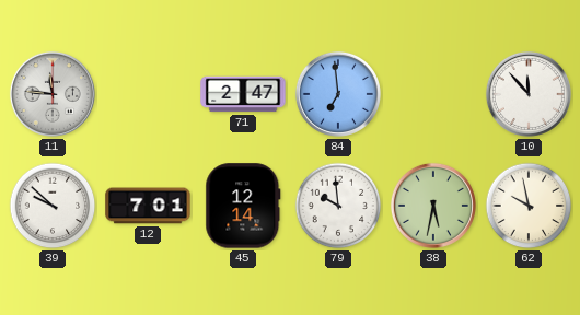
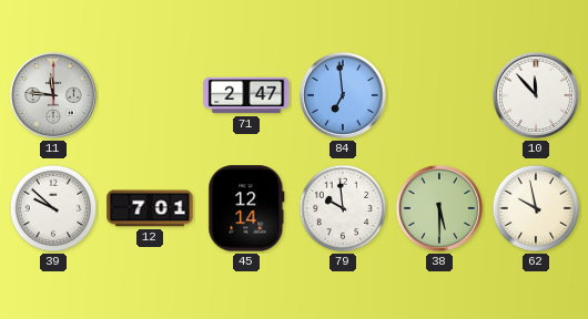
38: 5:32 -> 5:30 (439, 208)
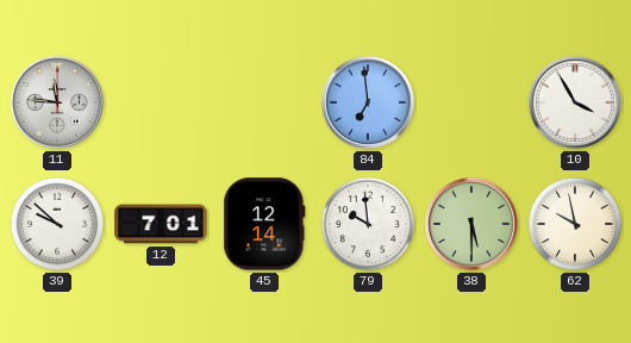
71: 2:47 -> none (246, 95)
10: 11:53 -> 3:55 (575, 102)
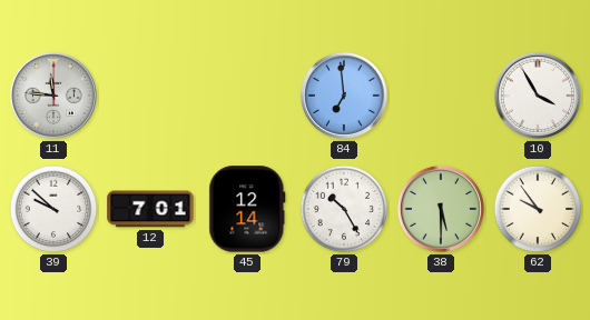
79: 9:59 -> 10:25 (344, 209)
62: 9:58 -> 9:54 (538, 209)
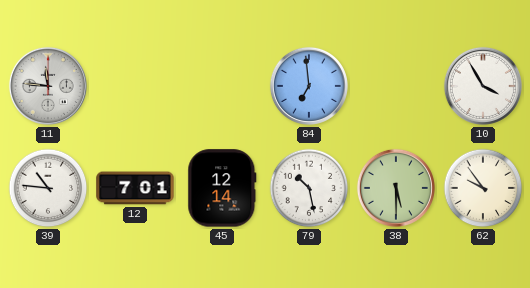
39: 9:52 -> 10:46 (48, 188)
79: 10:25 -> 10:28 (309, 188)
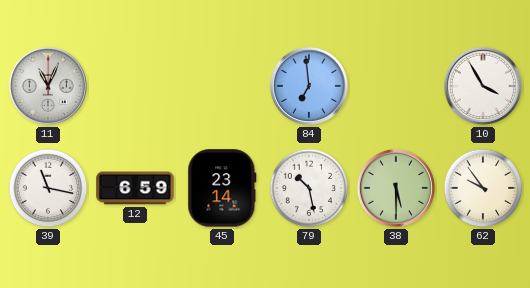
11: 11:46 -> 11:04 (48, 86)
39: 10:46 -> 11:17 (48, 188)
12: 7:01 -> 6:59 (135, 188)
45: 12:14 -> 23:14 (222, 188)
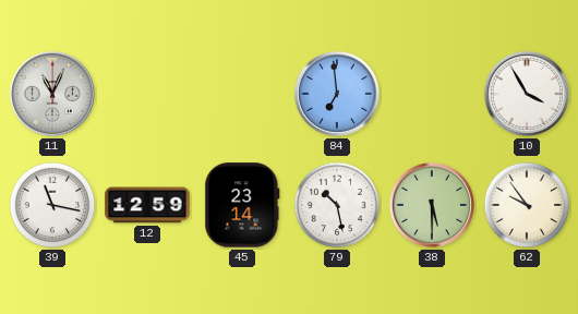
12: 6:59 -> 12:59 (147, 205)
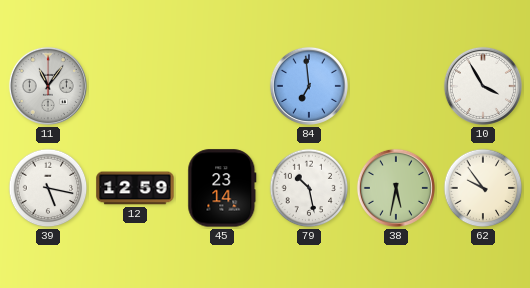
11: 11:04 -> 11:06 (48, 86)
39: 11:17 -> 5:17 (48, 188)
38: 5:30 -> 5:32 (396, 188)
